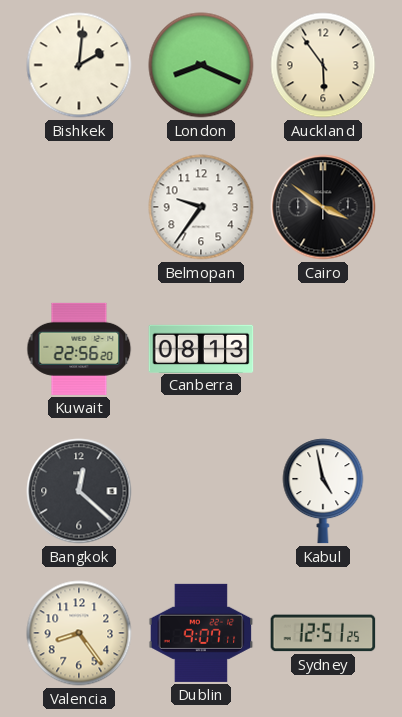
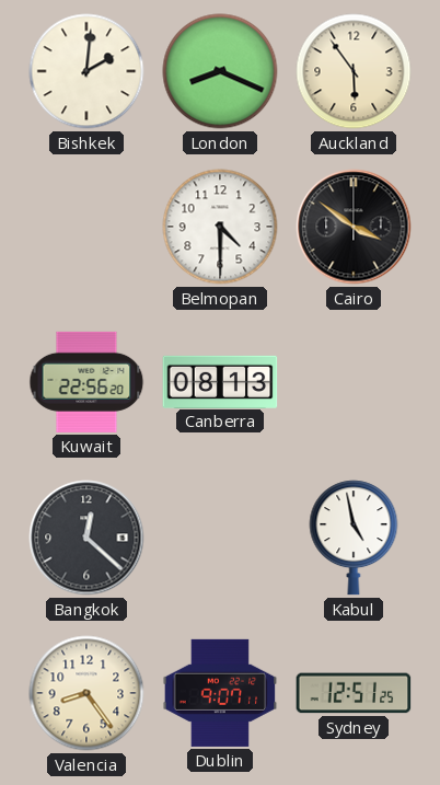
Belmopan: 9:36 -> 4:30 (220, 227)
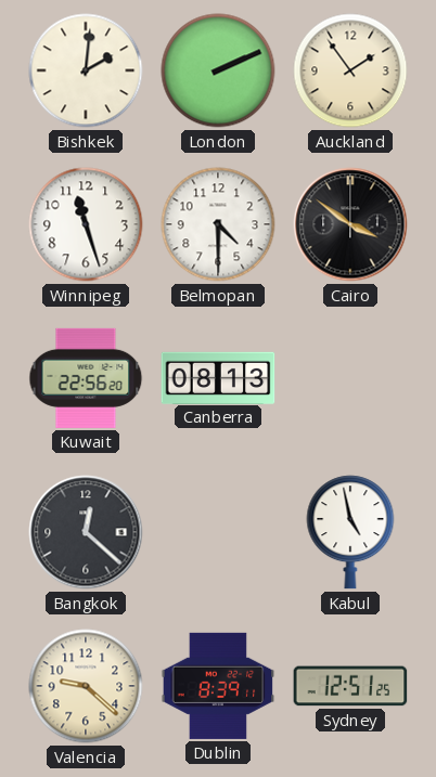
London: 8:19 -> 2:11 (218, 70)
Auckland: 5:54 -> 1:54 (350, 70)
Winnipeg: none -> 11:27 (86, 224)
Valencia: 8:24 -> 9:22 (86, 686)
Dublin: 9:07 -> 8:39 (218, 686)
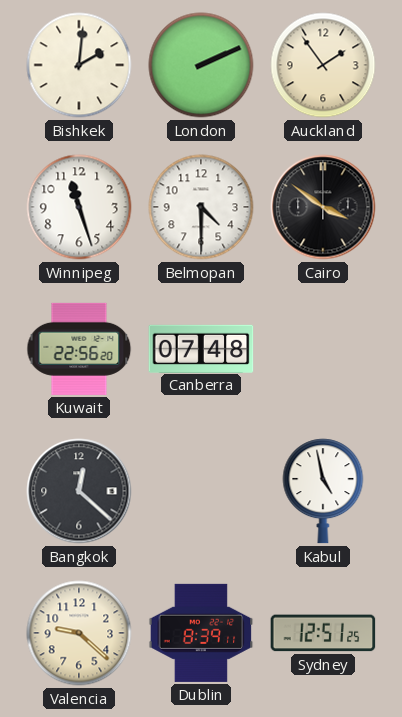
Canberra: 08:13 -> 07:48 (201, 348)
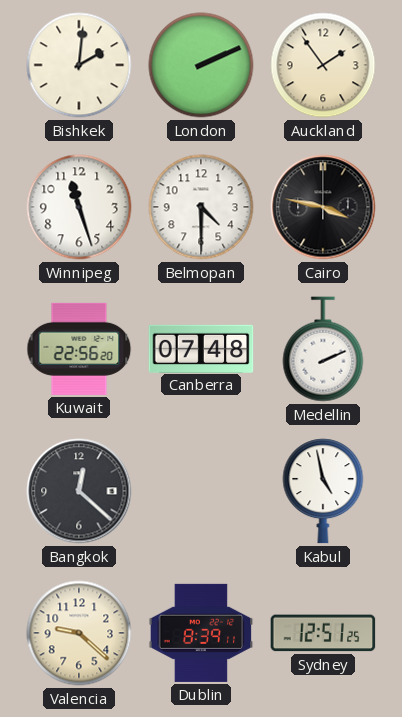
Cairo: 3:51 -> 3:47 (323, 207)
Medellin: none -> 2:11 (323, 349)
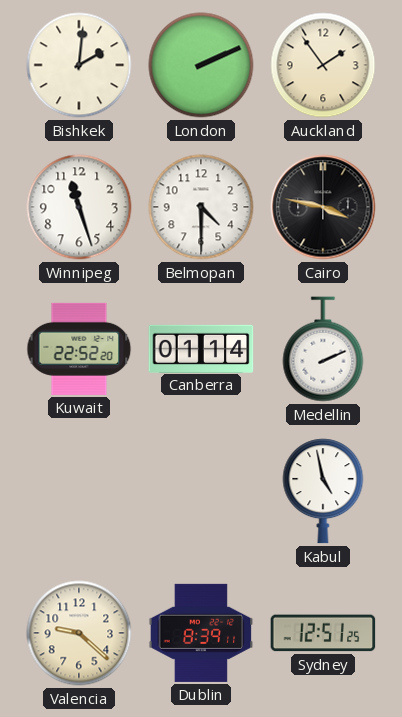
Kuwait: 22:56 -> 22:52 (79, 349)
Canberra: 07:48 -> 01:14 (201, 348)
Bangkok: 12:22 -> none (79, 491)
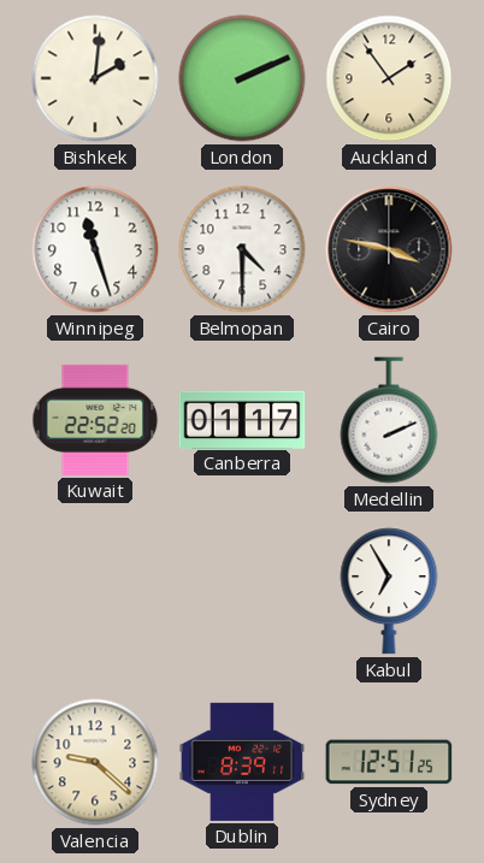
Canberra: 01:14 -> 01:17 (242, 419)
Kabul: 4:58 -> 6:55 (389, 591)
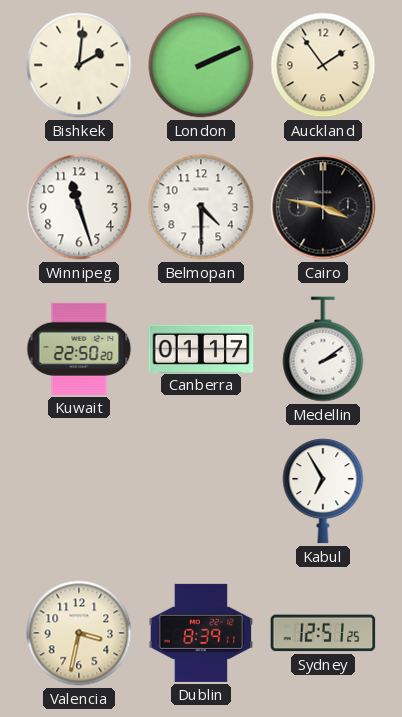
Kuwait: 22:52 -> 22:50 (79, 349)
Medellin: 2:11 -> 2:09 (323, 349)
Valencia: 9:22 -> 3:32 (79, 633)
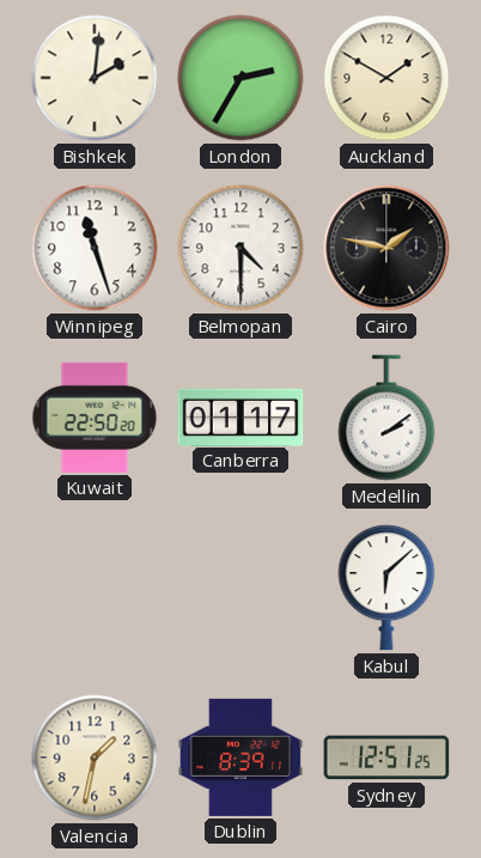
London: 2:11 -> 2:35 (240, 78)
Auckland: 1:54 -> 1:50 (386, 78)
Cairo: 3:47 -> 1:47 (386, 248)
Kabul: 6:55 -> 6:08 (386, 588)
Valencia: 3:32 -> 1:32 (95, 757)
